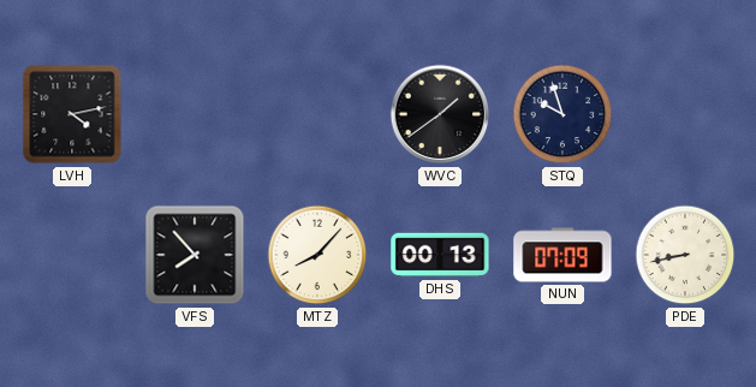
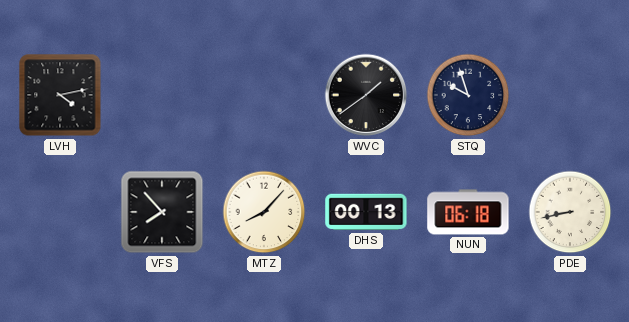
NUN: 07:09 -> 06:18 (468, 212)
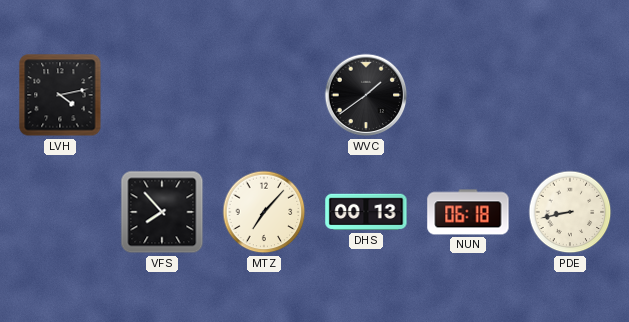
STQ: 9:57 -> none (468, 95)
MTZ: 8:07 -> 7:07 (264, 212)
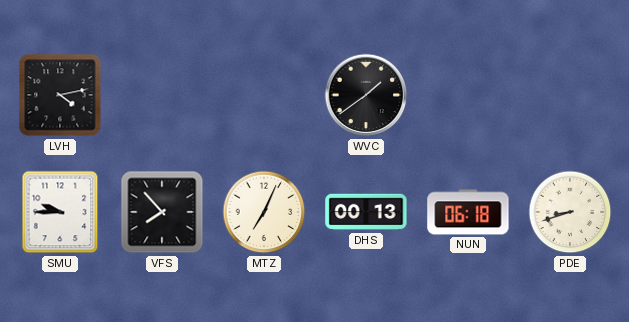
SMU: none -> 9:45 (60, 212)
MTZ: 7:07 -> 7:04 (264, 212)
PDE: 8:43 -> 8:42 (570, 212)
